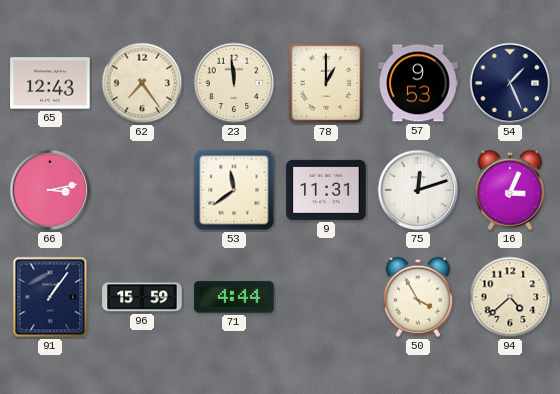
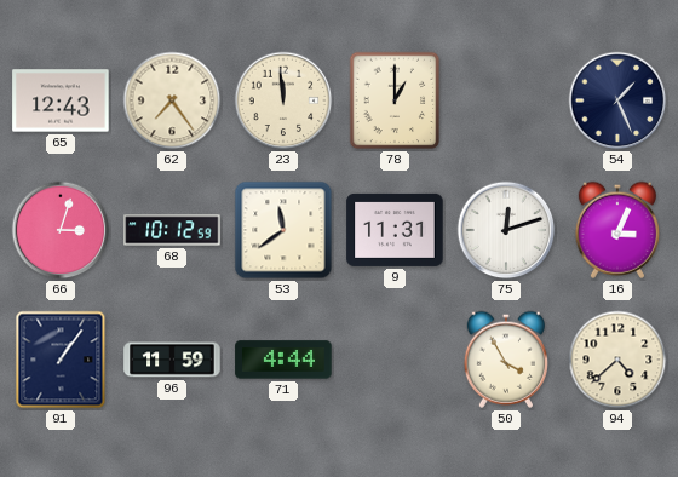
57: 9:53 -> none (418, 83)
66: 3:13 -> 3:03 (61, 230)
68: none -> 10:12 (172, 230)
96: 15:59 -> 11:59 (172, 360)
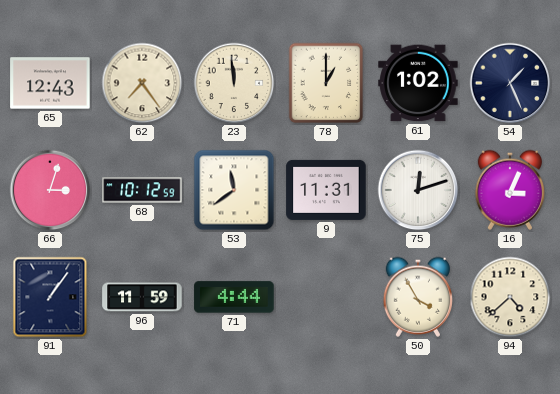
61: none -> 1:02 (418, 83)
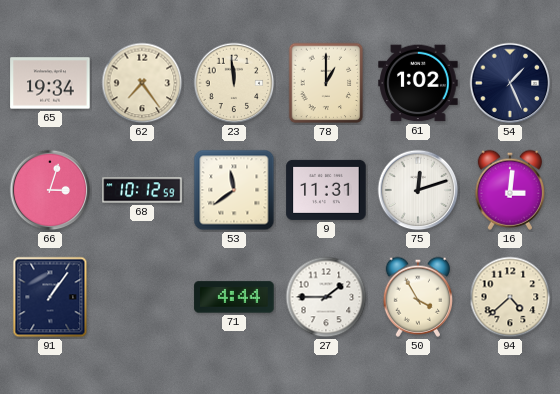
65: 12:43 -> 19:34 (50, 83)
16: 3:04 -> 3:01 (509, 190)
96: 11:59 -> none (142, 297)
27: none -> 1:45 (326, 297)
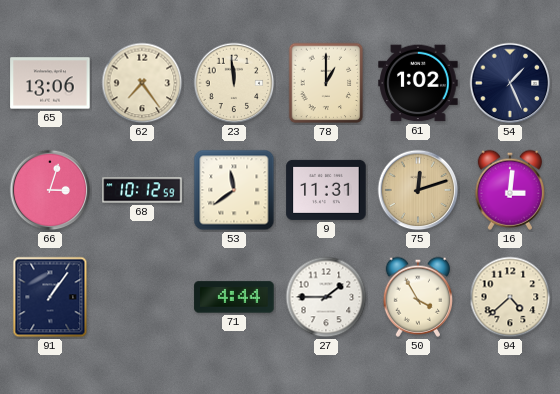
65: 19:34 -> 13:06 (50, 83)
75 dial: white -> champagne (418, 190)
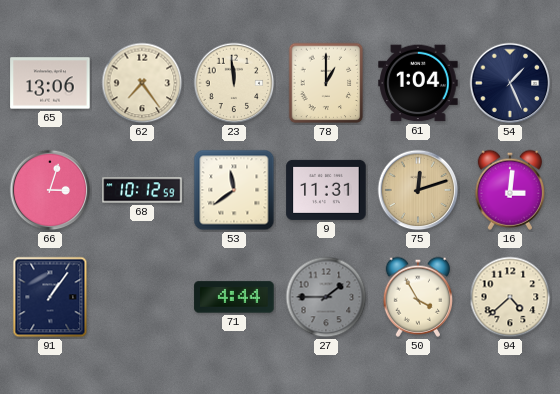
61: 1:02 -> 1:04 (418, 83)
27 dial: white -> grey (326, 297)
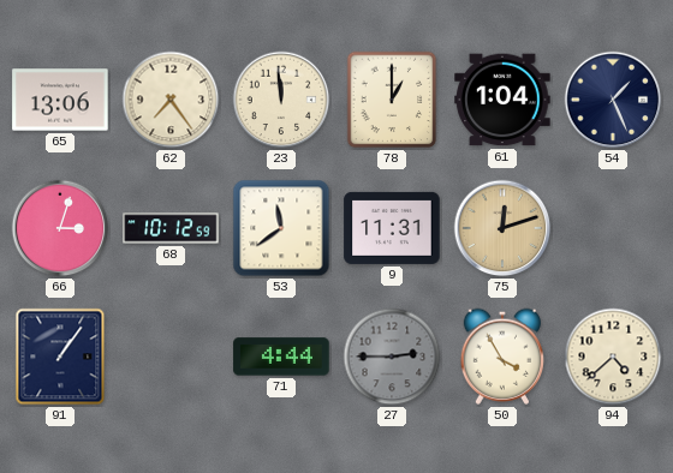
16: 3:01 -> none (509, 190)
27: 1:45 -> 2:45 (392, 357)
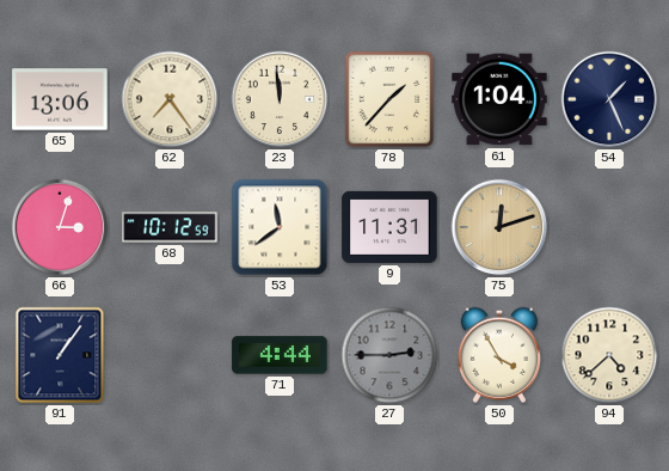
78: 1:00 -> 1:37 (389, 99)
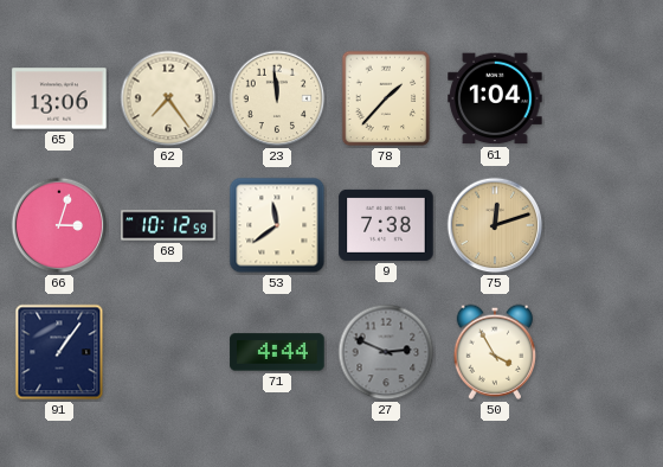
54: 1:26 -> none (609, 99)
9: 11:31 -> 7:38 (386, 225)
27: 2:45 -> 2:49 (386, 352)
94: 4:38 -> none (609, 355)
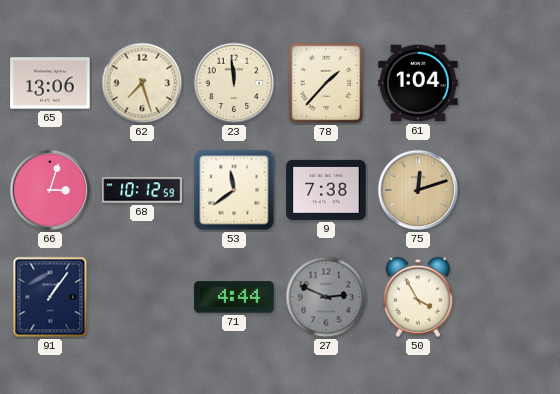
62: 7:24 -> 7:27 (142, 83)
